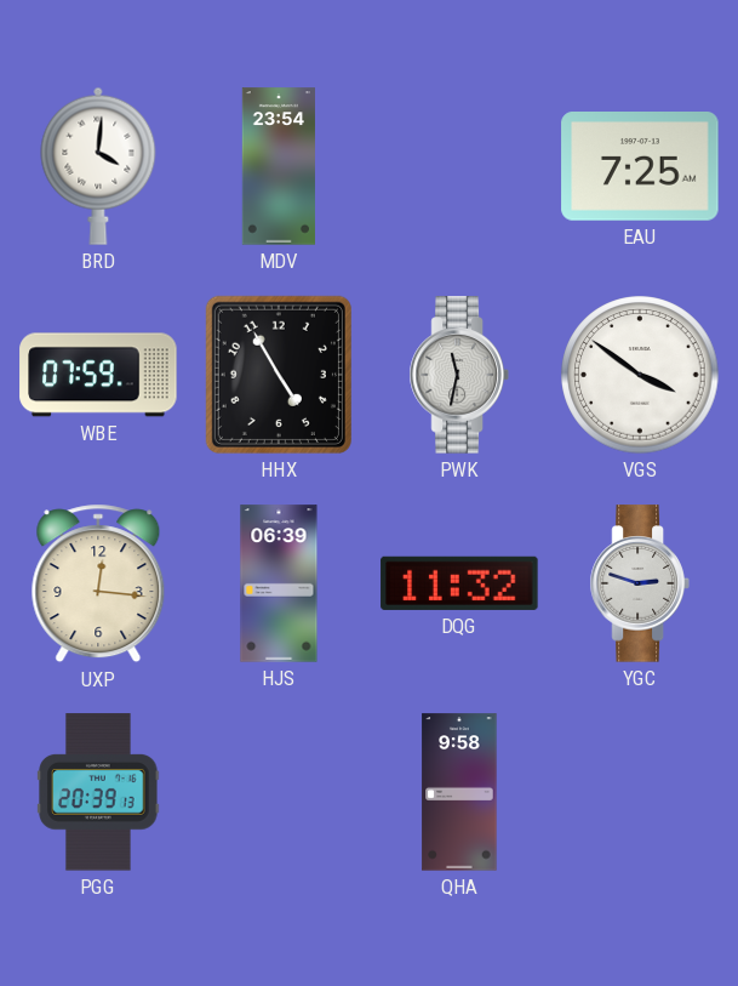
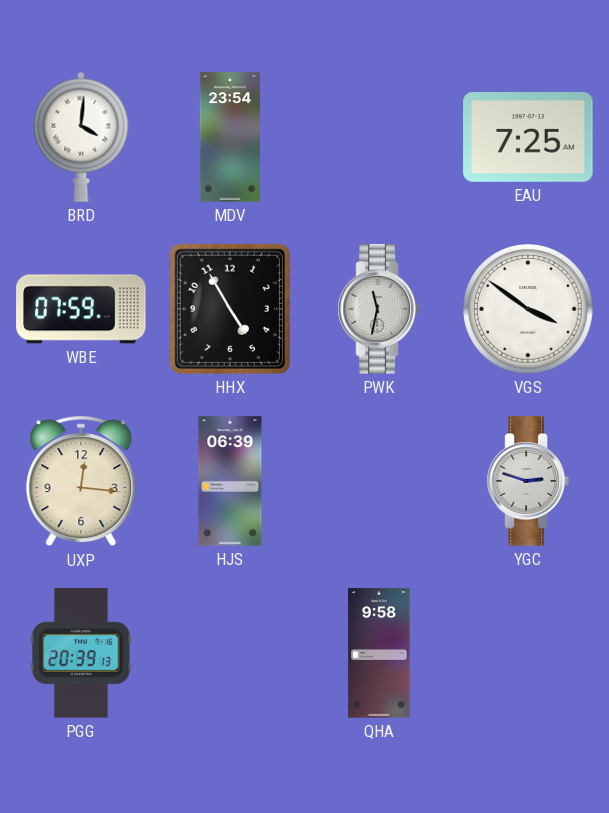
DQG: 11:32 -> none (459, 583)
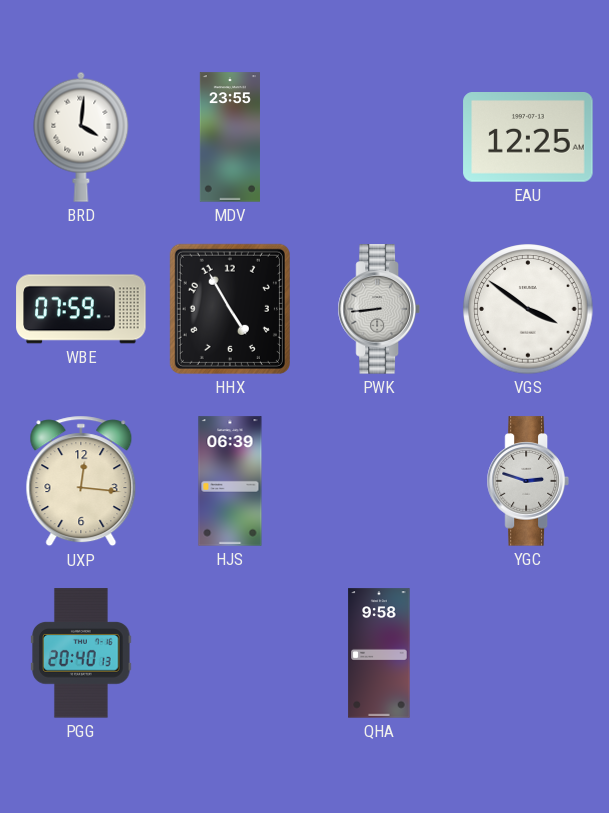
MDV: 23:54 -> 23:55 (230, 137)
EAU: 7:25 -> 12:25 (528, 138)
PWK: 11:32 -> 8:44 (379, 309)
PGG: 20:39 -> 20:40 (81, 653)
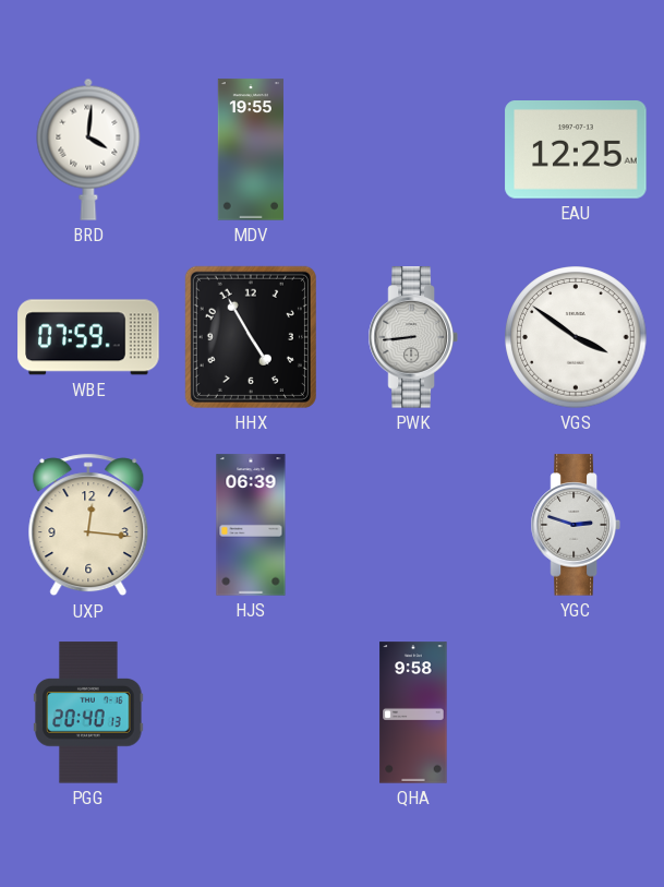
MDV: 23:55 -> 19:55 (251, 149)
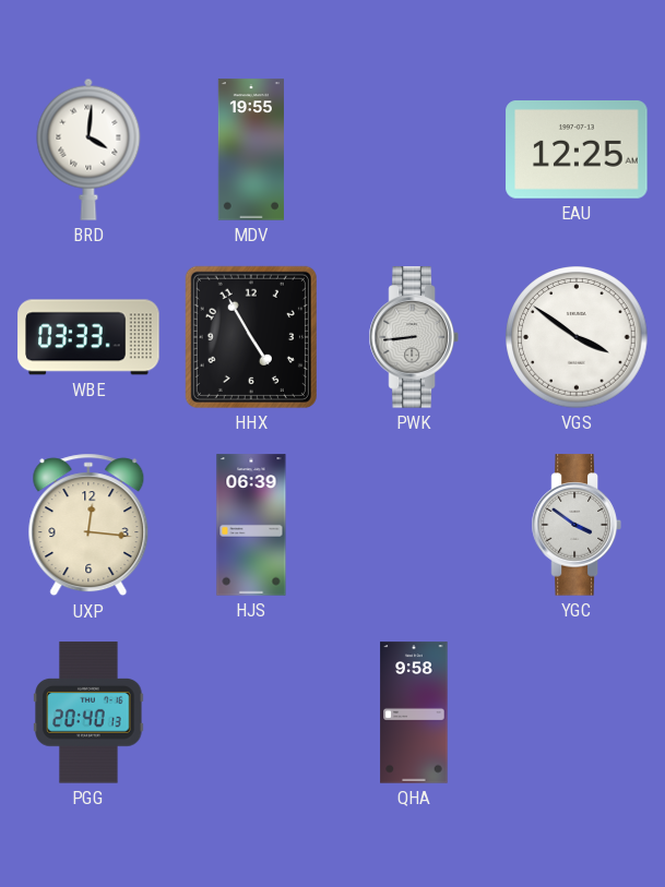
WBE: 07:59 -> 03:33 (88, 337)
YGC: 2:48 -> 3:51 (577, 525)
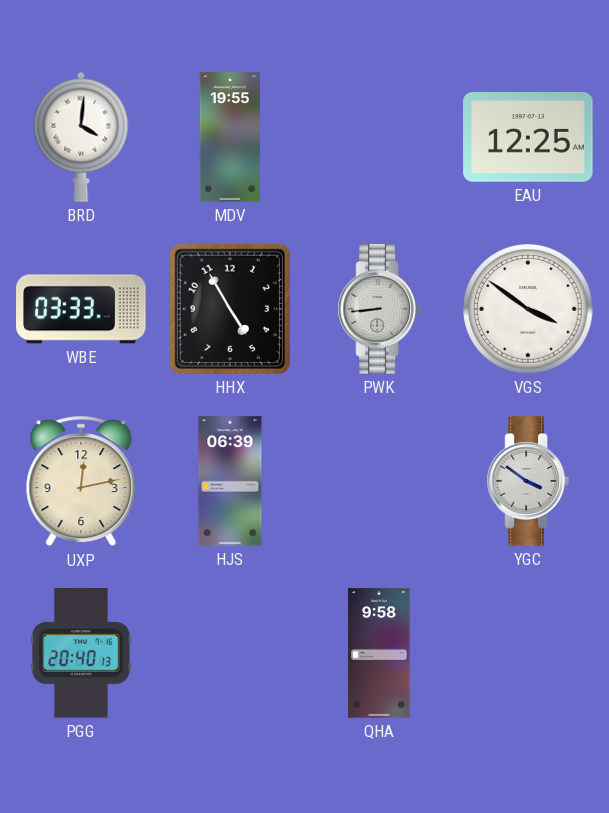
UXP: 12:16 -> 12:13 (81, 481)
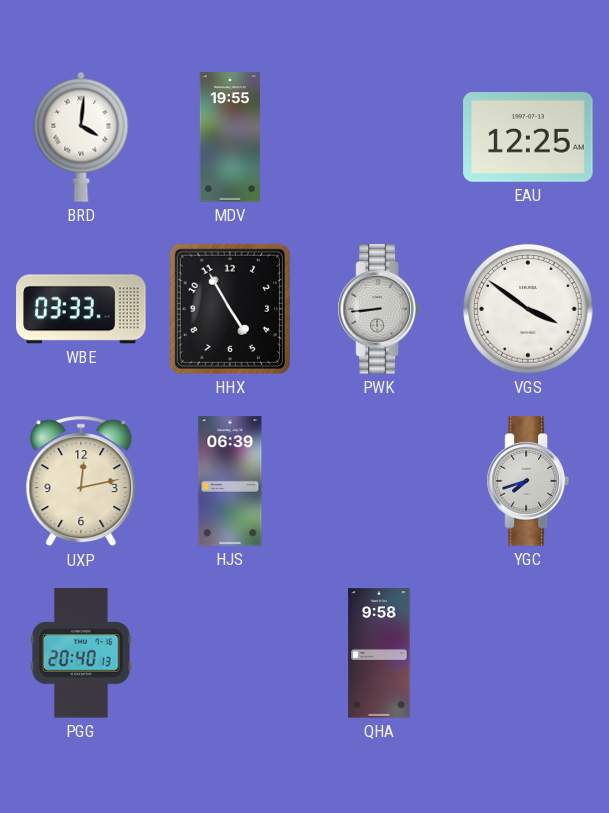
YGC: 3:51 -> 7:42 (528, 481)
